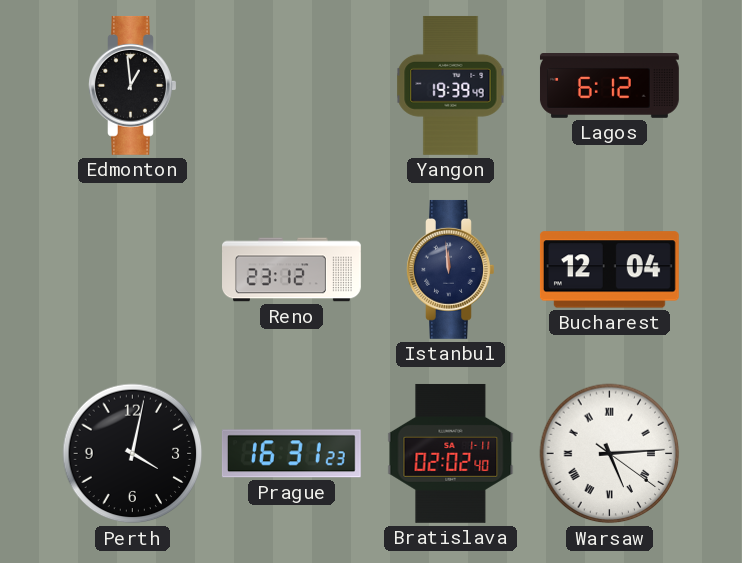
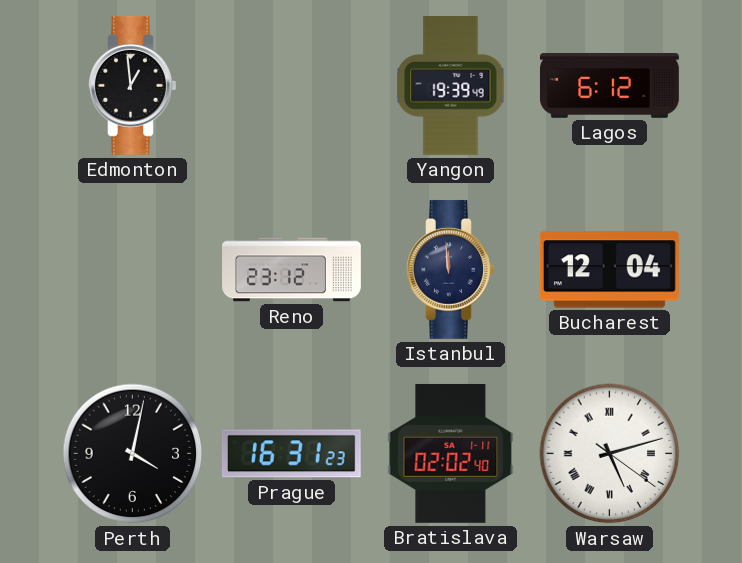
Warsaw: 5:14 -> 5:12 (610, 454)
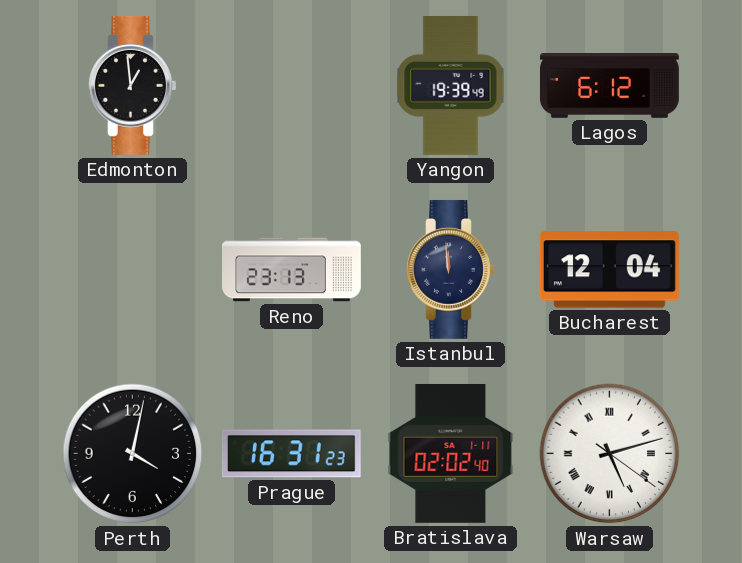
Reno: 23:12 -> 23:13 (292, 270)
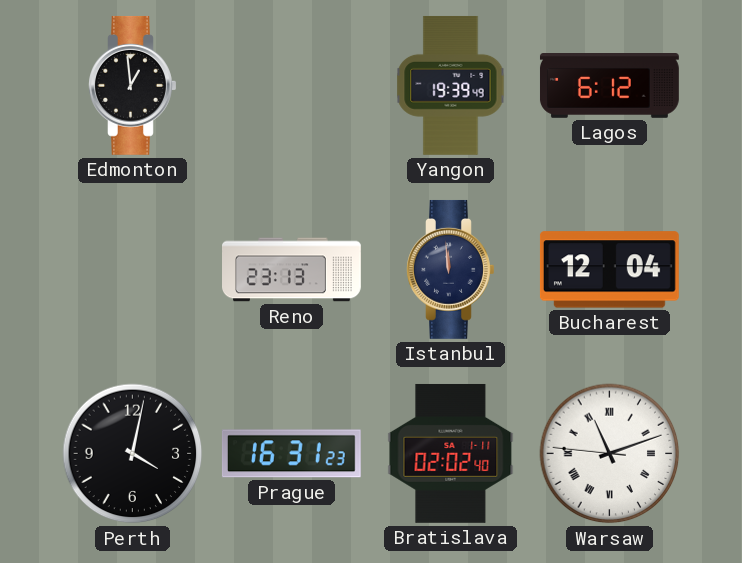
Warsaw: 5:12 -> 11:11 (610, 454)
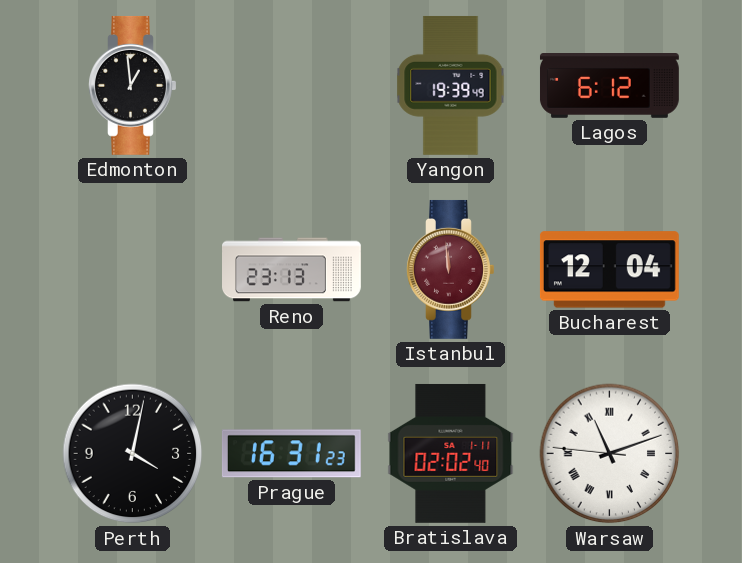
Istanbul dial: navy -> burgundy (451, 269)
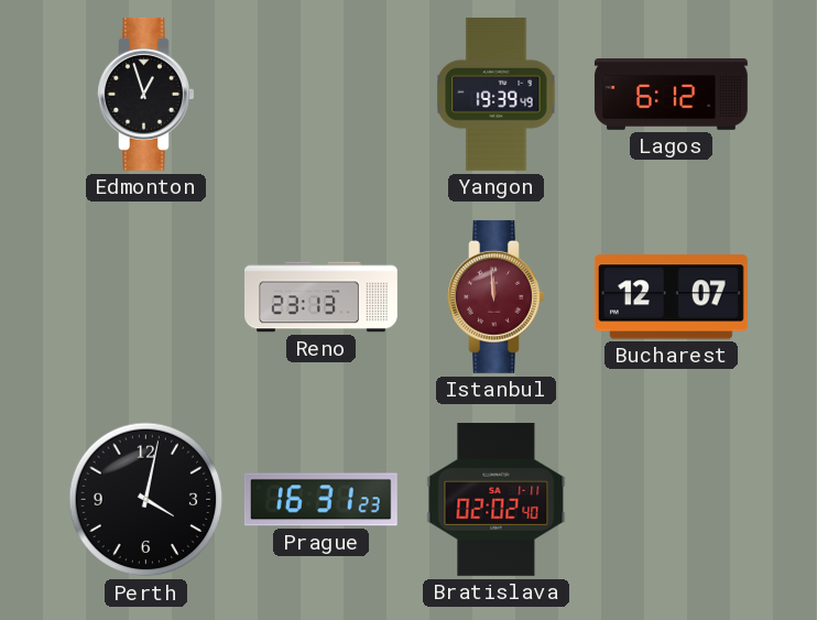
Edmonton: 12:59 -> 12:57 (146, 94)
Bucharest: 12:04 -> 12:07 (671, 297)
Warsaw: 11:11 -> none (610, 454)
